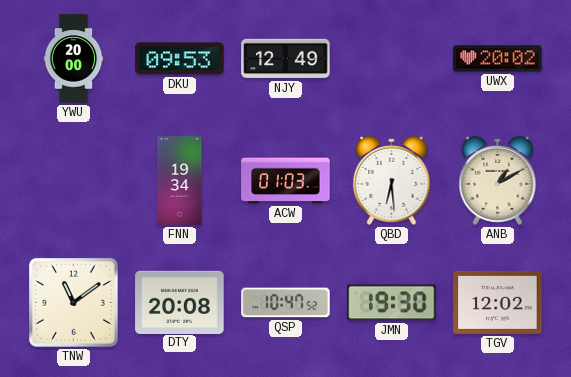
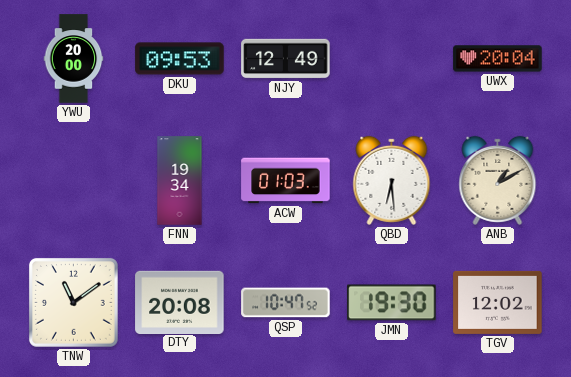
UWX: 20:02 -> 20:04 (498, 59)
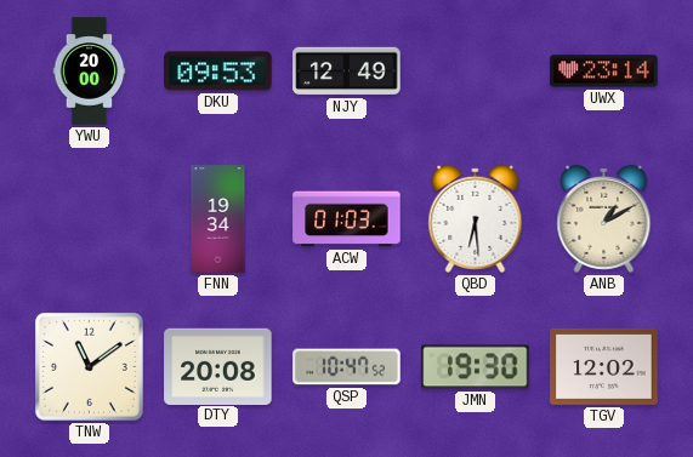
UWX: 20:04 -> 23:14 (604, 72)
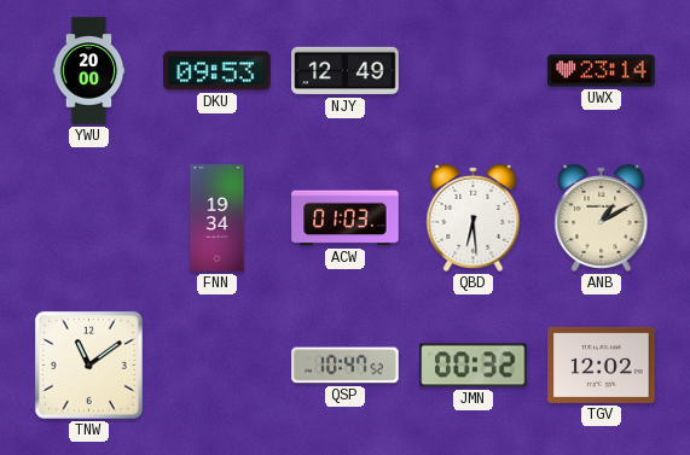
DTY: 20:08 -> none (218, 366)
JMN: 19:30 -> 00:32 (474, 366)
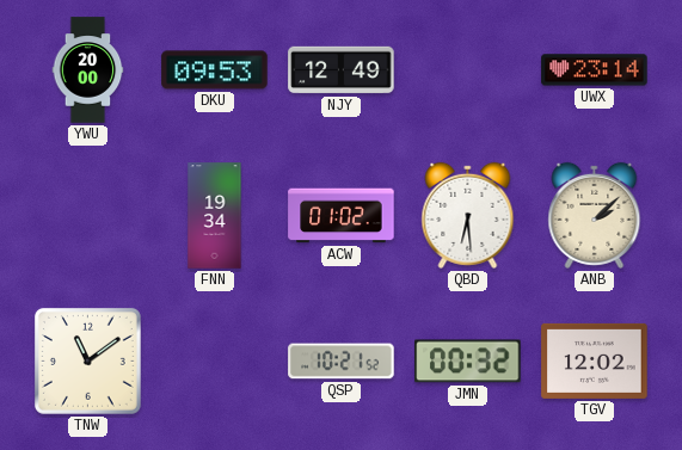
ACW: 01:03 -> 01:02 (342, 216)
ANB: 1:10 -> 2:08 (595, 215)
QSP: 10:47 -> 10:21 (342, 362)
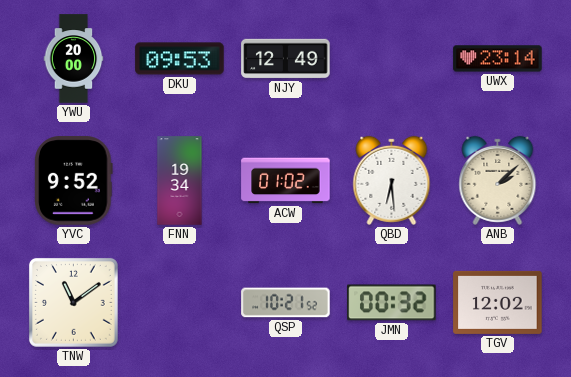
YVC: none -> 9:52 (74, 181)
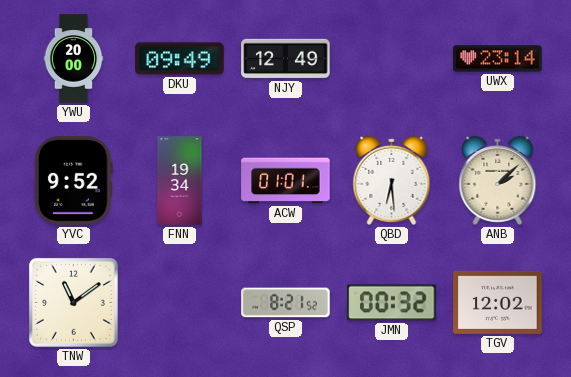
DKU: 09:53 -> 09:49 (180, 59)
ACW: 01:02 -> 01:01 (286, 181)
QSP: 10:21 -> 8:21 (286, 303)
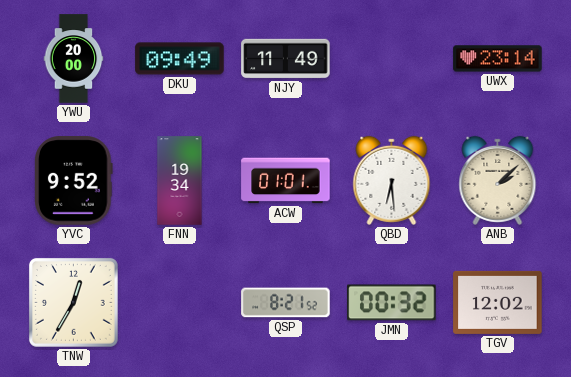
NJY: 12:49 -> 11:49 (286, 59)
TNW: 11:09 -> 12:35 (73, 302)
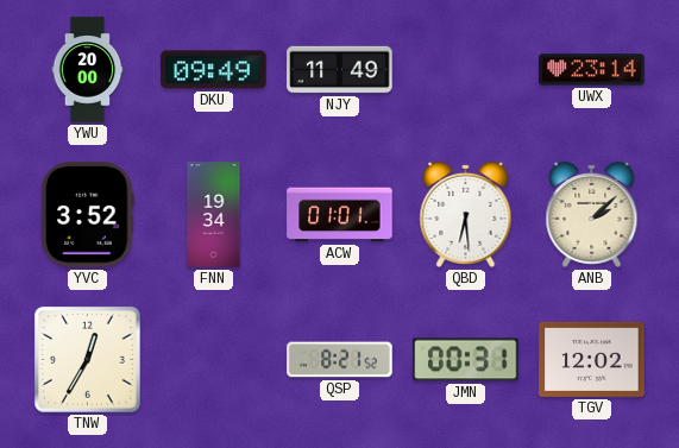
YVC: 9:52 -> 3:52 (88, 215)
JMN: 00:32 -> 00:31 (466, 360)
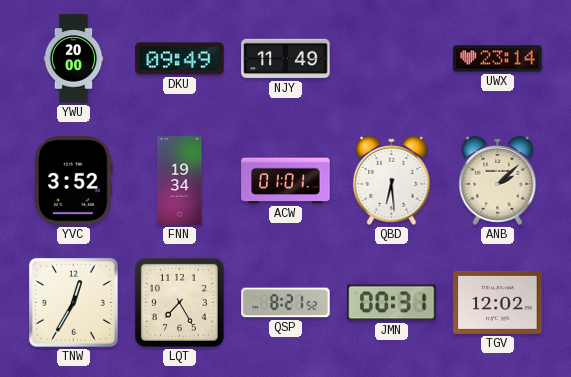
LQT: none -> 7:25 (179, 302)
